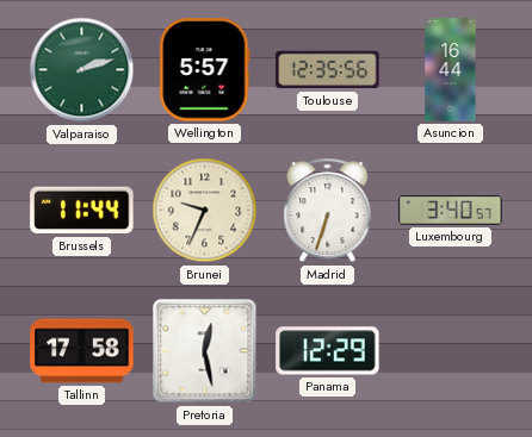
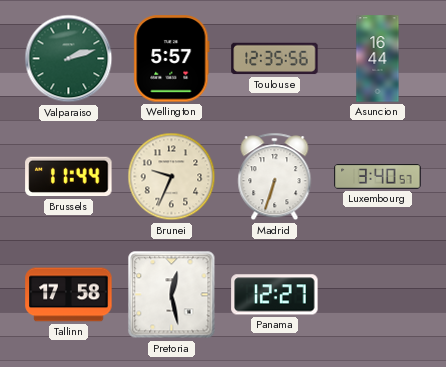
Panama: 12:29 -> 12:27 (275, 295)
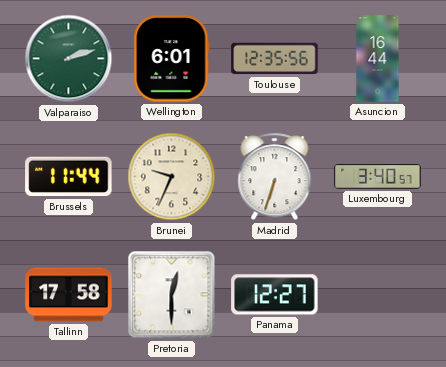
Wellington: 5:57 -> 6:01 (172, 59)
Pretoria: 12:28 -> 12:30 (172, 295)
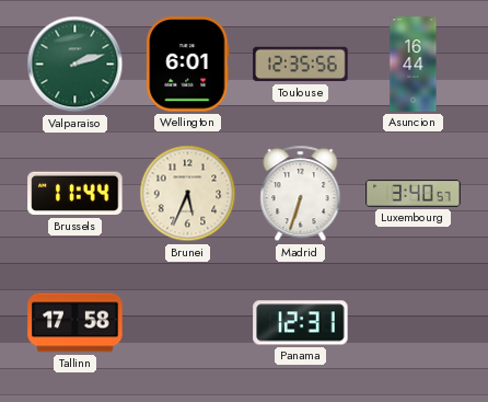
Brunei: 9:34 -> 5:34 (188, 194)
Pretoria: 12:30 -> none (172, 295)
Panama: 12:27 -> 12:31 (301, 323)
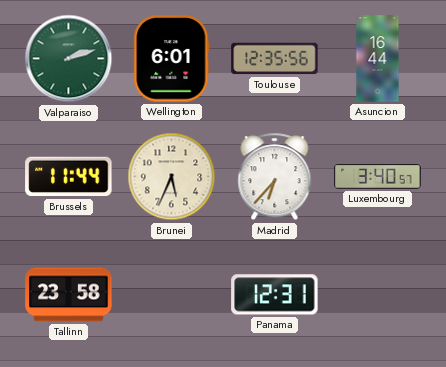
Madrid: 6:33 -> 6:37 (275, 177)
Tallinn: 17:58 -> 23:58 (69, 295)
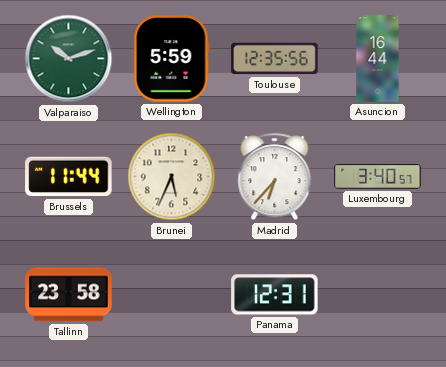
Valparaiso: 2:12 -> 10:12 (69, 59)
Wellington: 6:01 -> 5:59 (172, 59)
